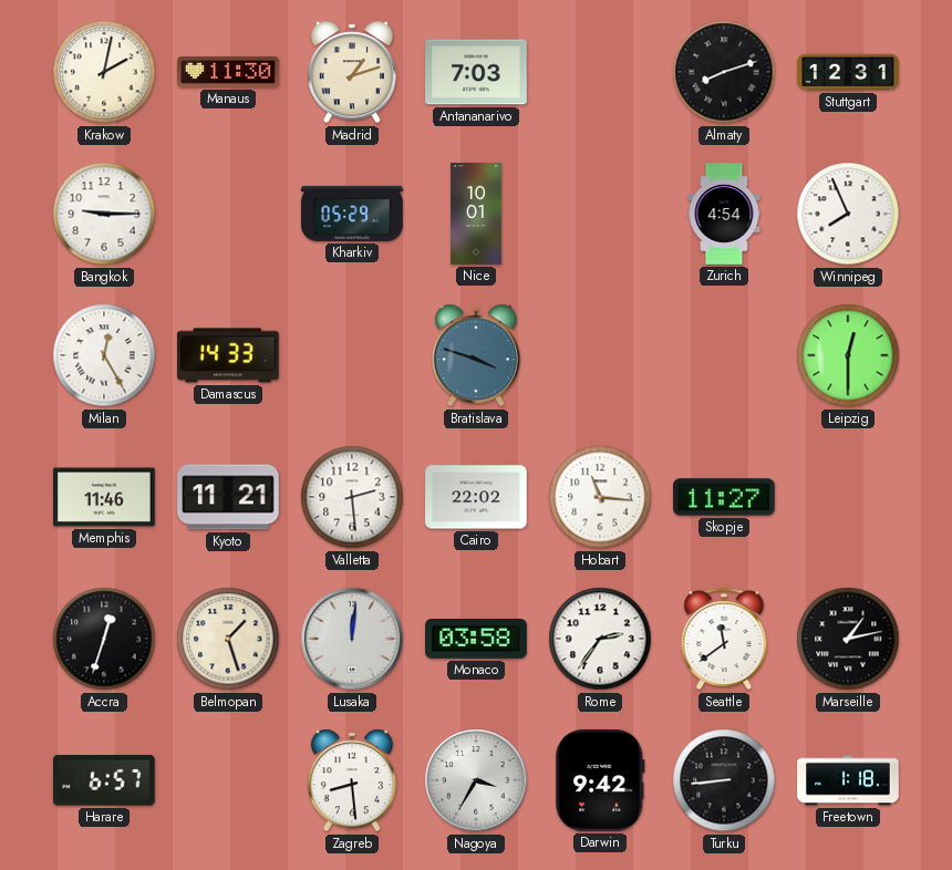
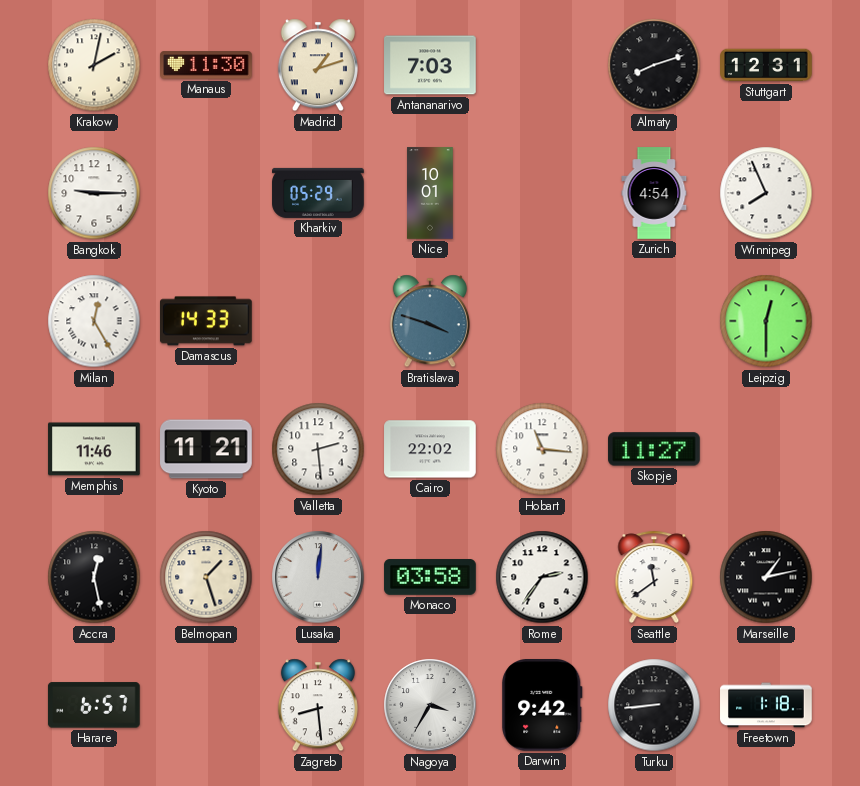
Accra: 12:33 -> 12:28 (94, 577)
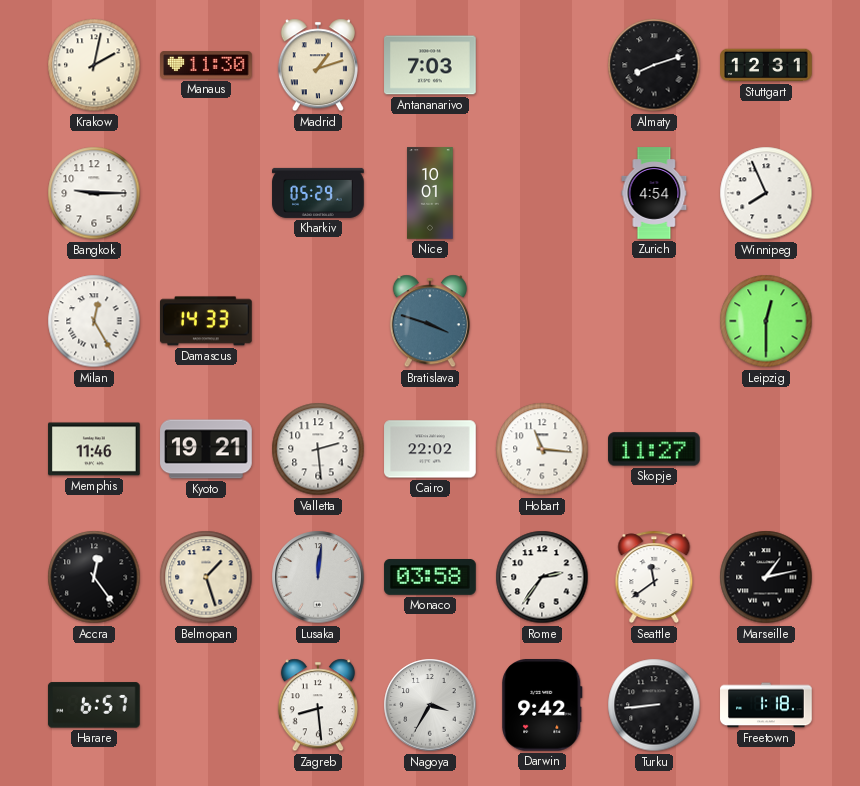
Kyoto: 11:21 -> 19:21 (206, 449)
Accra: 12:28 -> 12:24 (94, 577)
